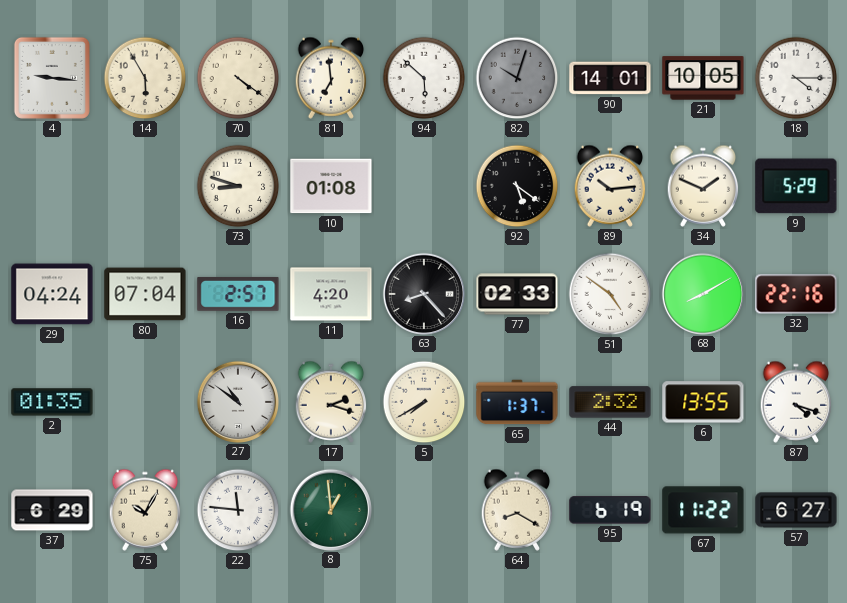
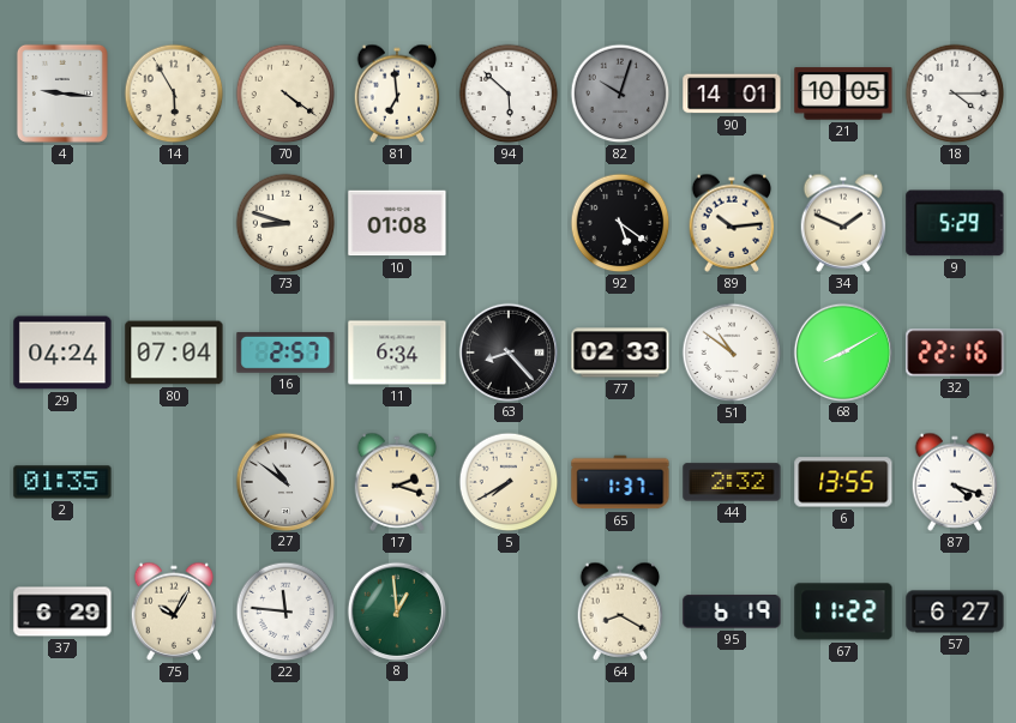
11: 4:20 -> 6:34 (397, 353)
51: 4:51 -> 10:51 (732, 353)
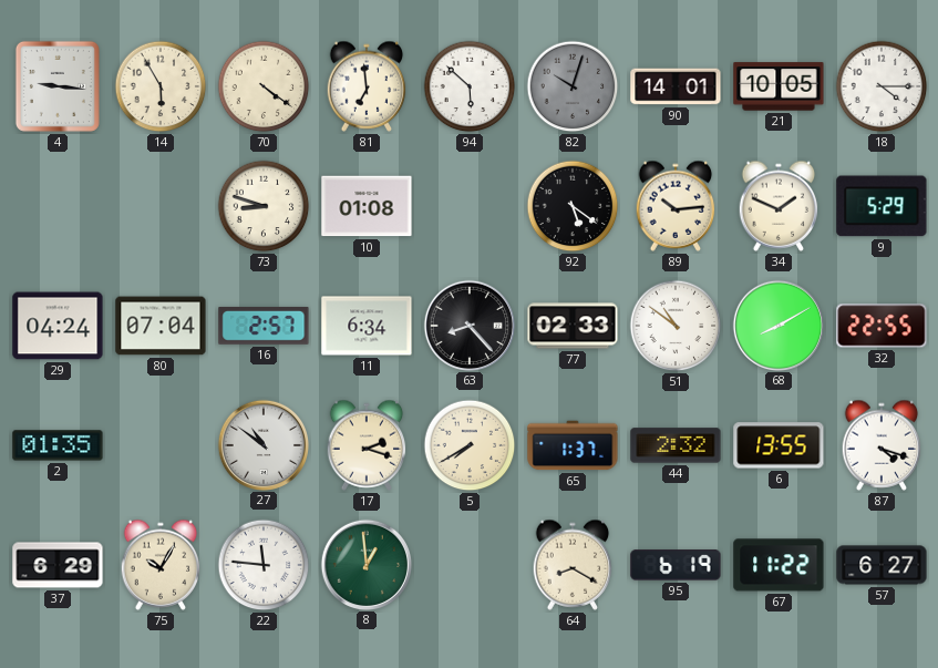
32: 22:16 -> 22:55 (882, 326)
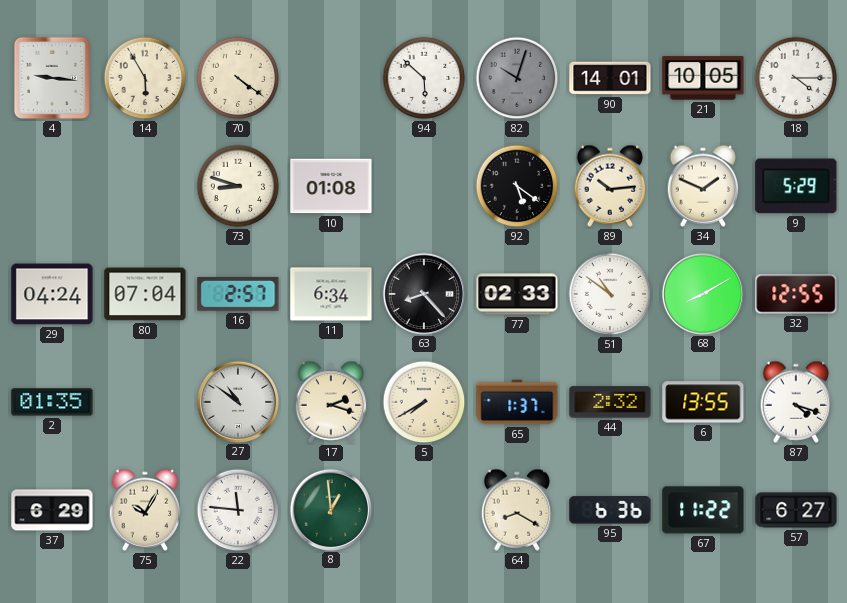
81: 6:59 -> none (367, 86)
32: 22:55 -> 12:55 (796, 294)
95: 6:19 -> 6:36 (610, 510)
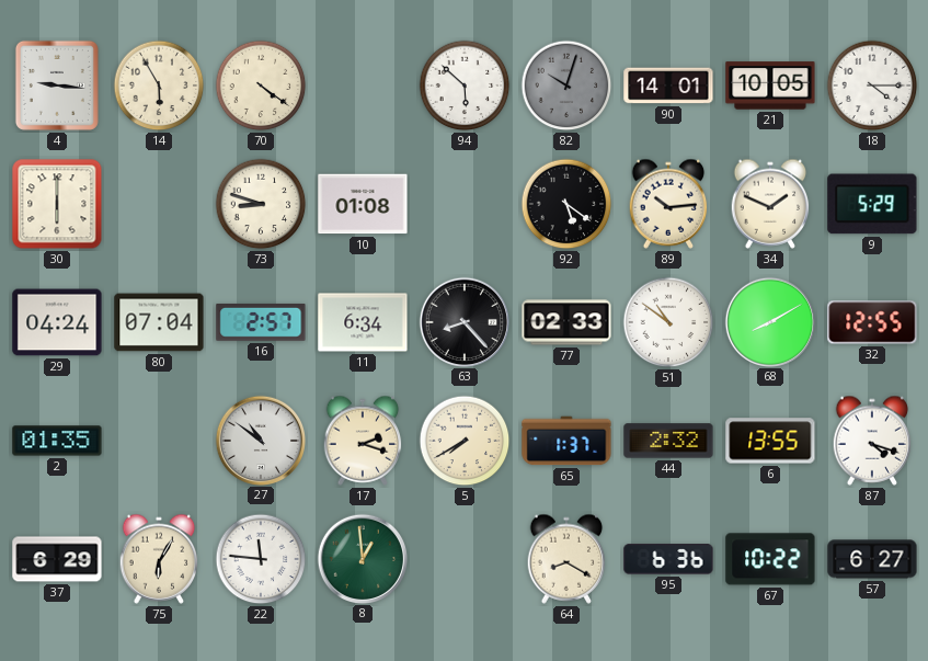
30: none -> 6:00 (57, 204)
75: 10:05 -> 6:05 (159, 559)
67: 11:22 -> 10:22 (770, 559)
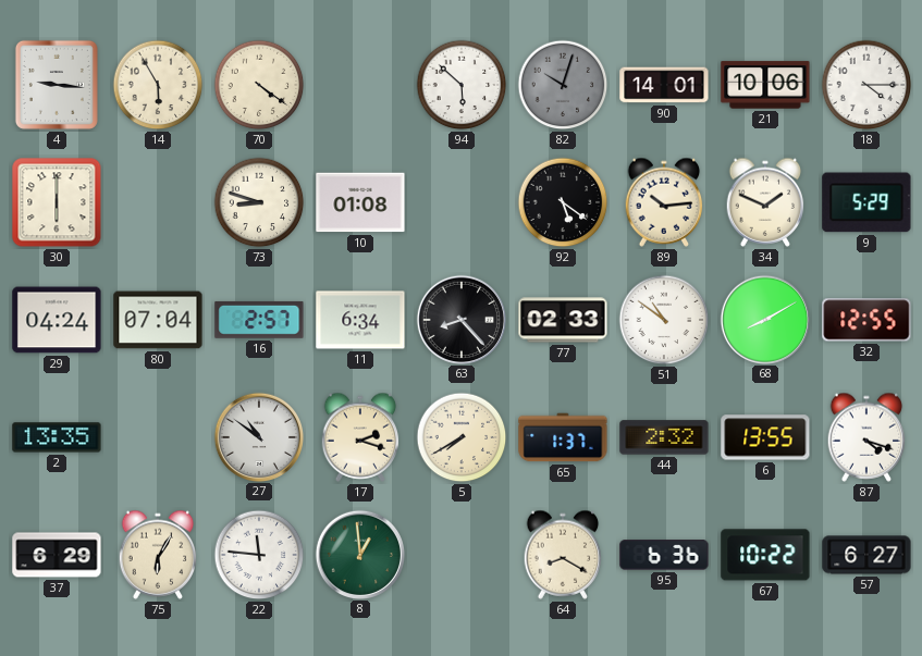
21: 10:05 -> 10:06 (765, 85)
2: 01:35 -> 13:35 (57, 437)
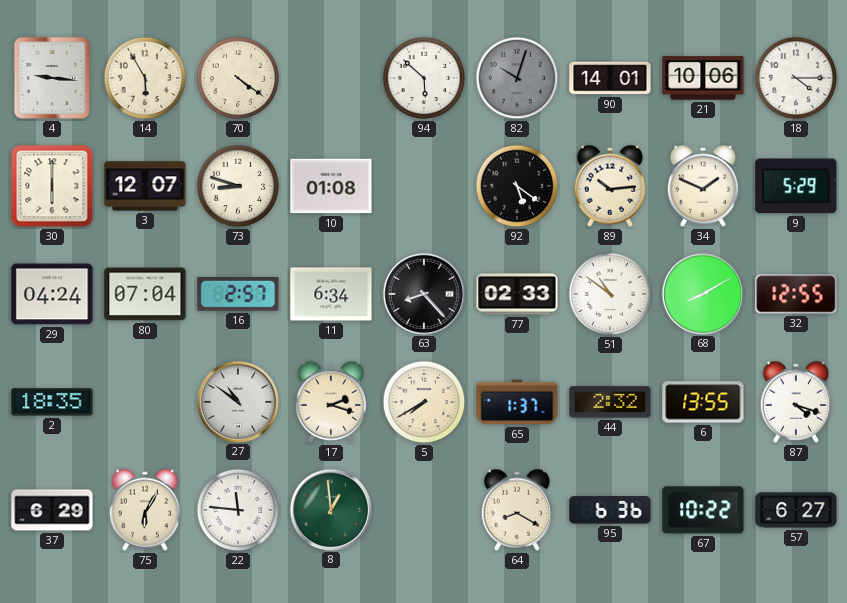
3: none -> 12:07 (145, 186)
2: 13:35 -> 18:35 (52, 402)
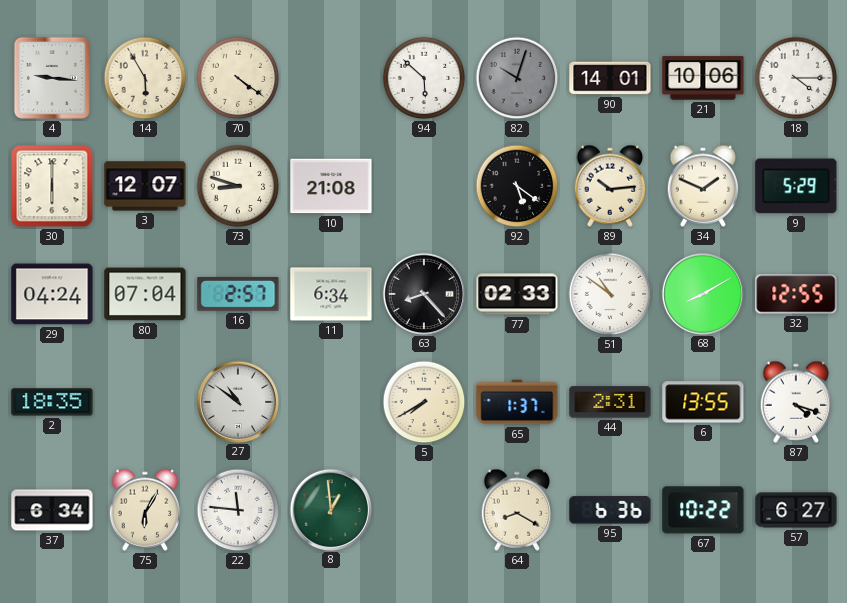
10: 01:08 -> 21:08 (331, 186)
17: 2:18 -> none (331, 402)
44: 2:32 -> 2:31 (610, 402)
37: 6:29 -> 6:34 (52, 510)
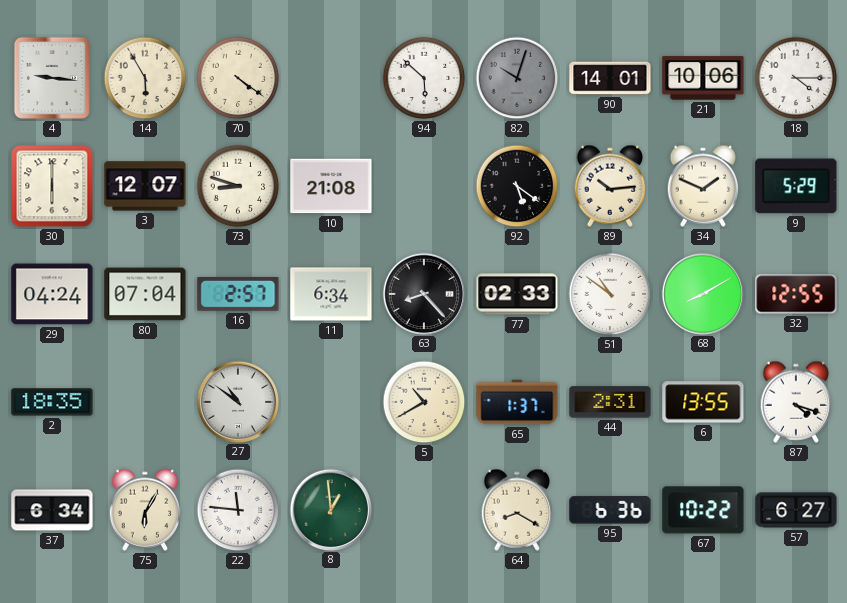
5: 7:40 -> 10:40 (424, 402)
